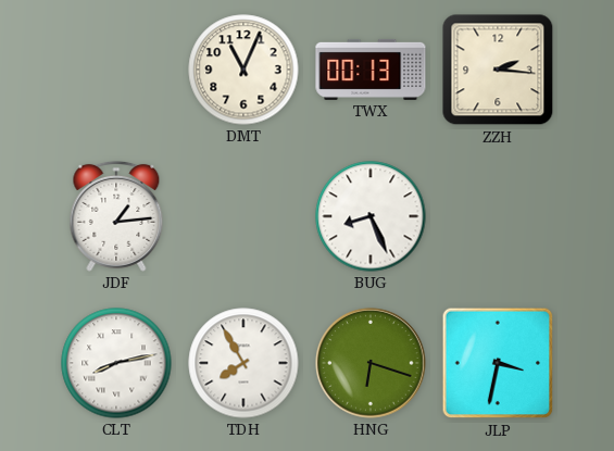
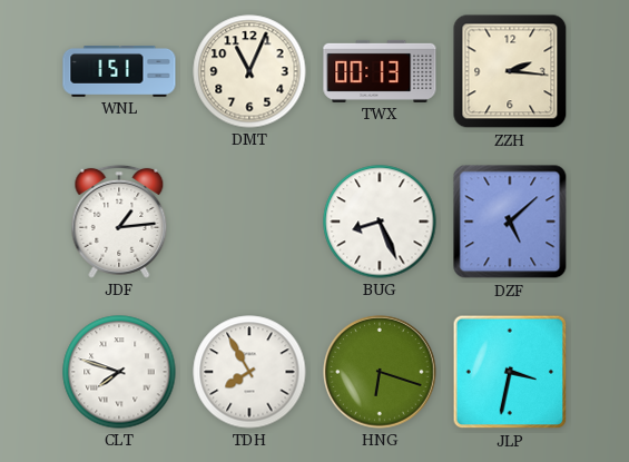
WNL: none -> 1:51 (119, 72)
DZF: none -> 5:08 (510, 222)
CLT: 8:13 -> 7:48 (119, 372)
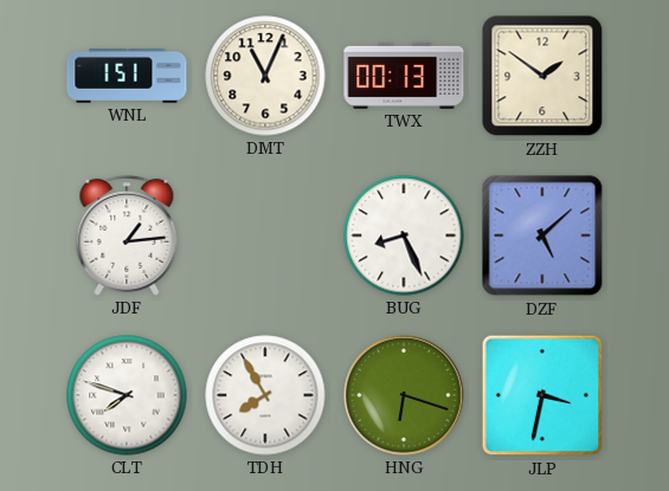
ZZH: 2:16 -> 1:51 (542, 76)
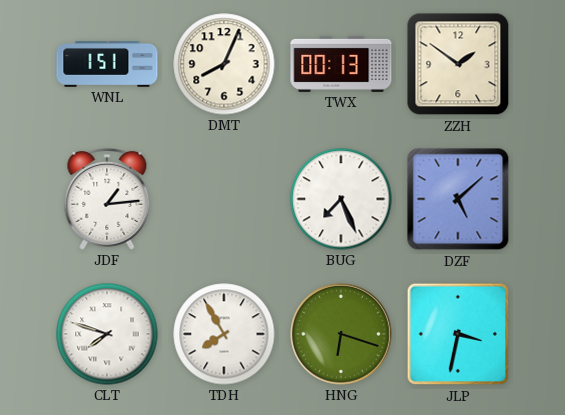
DMT: 11:04 -> 8:04 (224, 64)
BUG: 8:26 -> 7:26 (341, 199)
